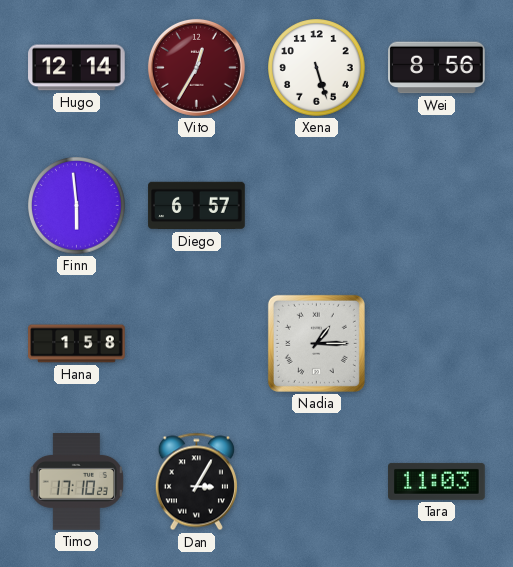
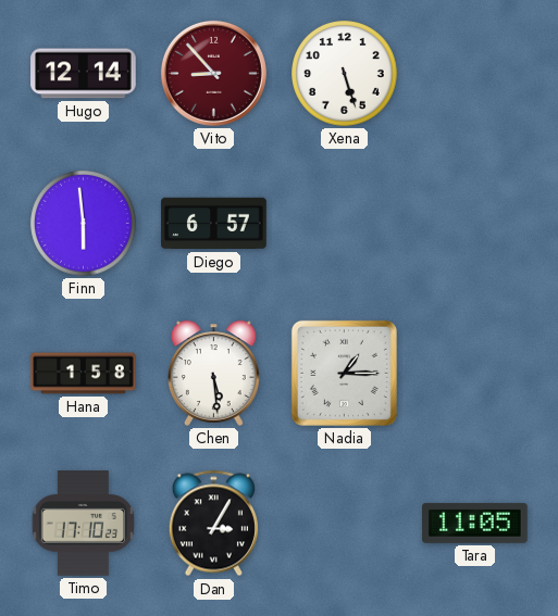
Vito: 12:35 -> 8:53 (213, 73)
Wei: 8:56 -> none (437, 68)
Chen: none -> 5:29 (214, 373)
Tara: 11:03 -> 11:05 (475, 523)
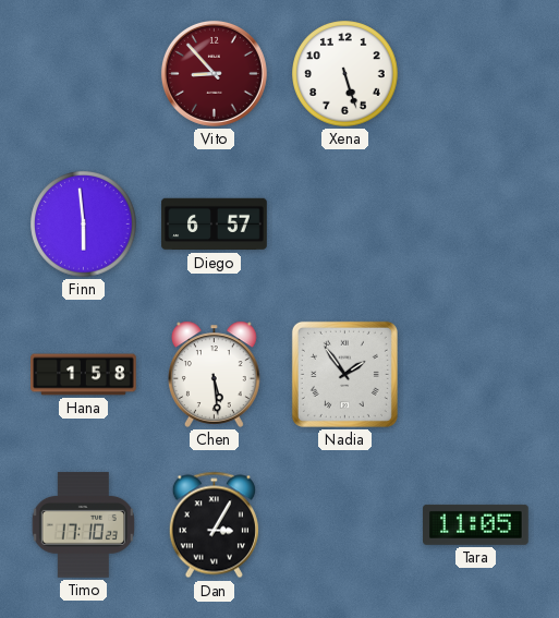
Hugo: 12:14 -> none (84, 74)
Nadia: 1:15 -> 1:54 (344, 374)
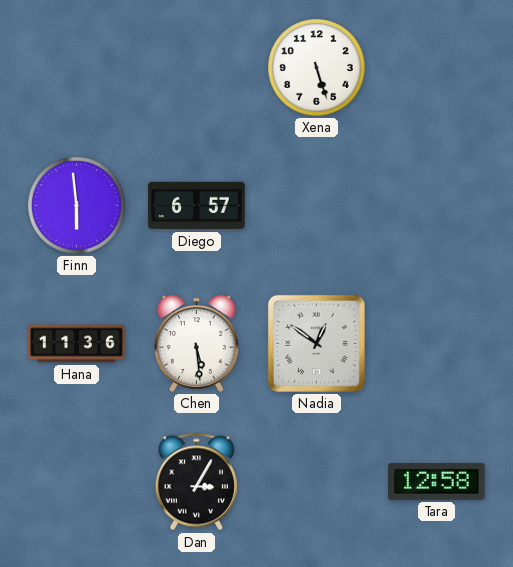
Vito: 8:53 -> none (214, 73)
Hana: 1:58 -> 11:36 (77, 344)
Nadia: 1:54 -> 12:51 (316, 343)
Timo: 17:10 -> none (83, 525)
Tara: 11:05 -> 12:58 (437, 481)
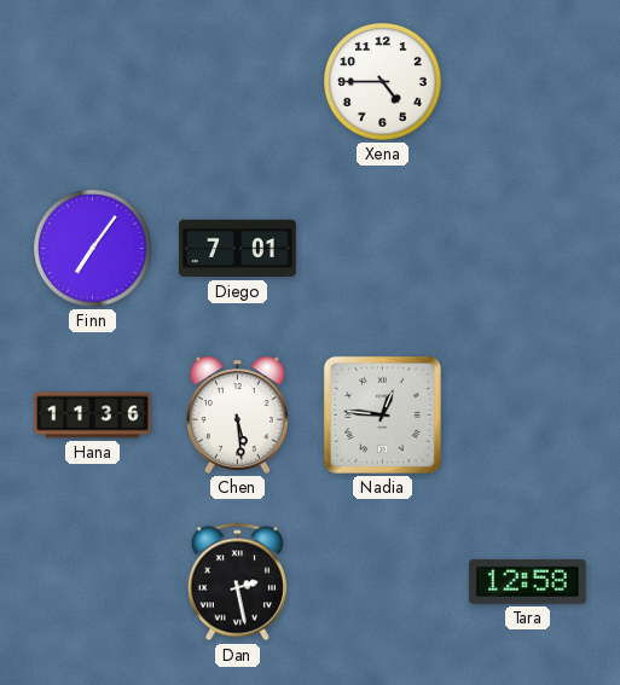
Xena: 5:27 -> 4:45 (383, 82)
Finn: 5:59 -> 7:06 (93, 249)
Diego: 6:57 -> 7:01 (238, 249)
Nadia: 12:51 -> 12:46 (382, 414)
Dan: 3:05 -> 2:28 (237, 582)
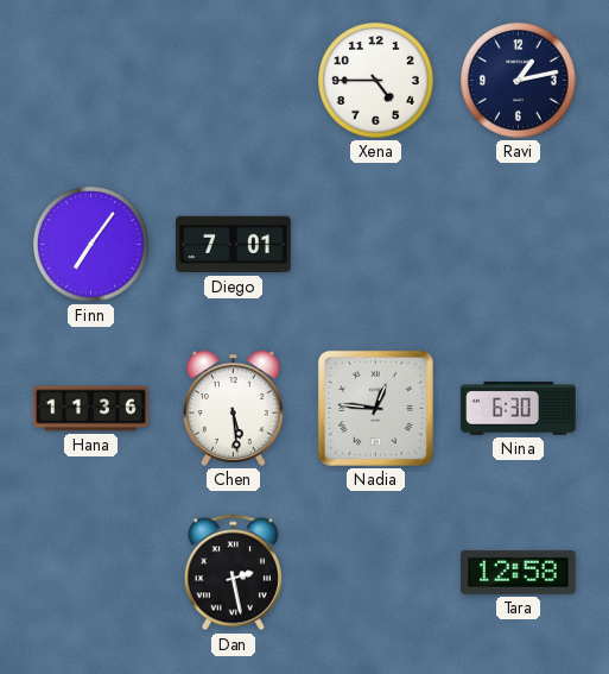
Ravi: none -> 1:13 (519, 81)
Nina: none -> 6:30 (519, 409)
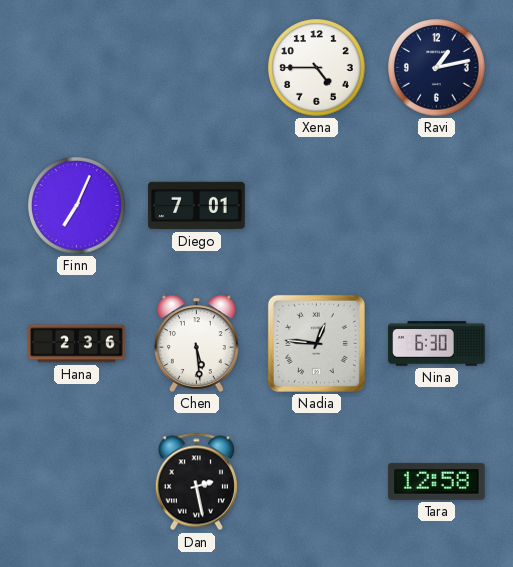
Finn: 7:06 -> 7:04 (77, 206)
Hana: 11:36 -> 2:36 (77, 344)
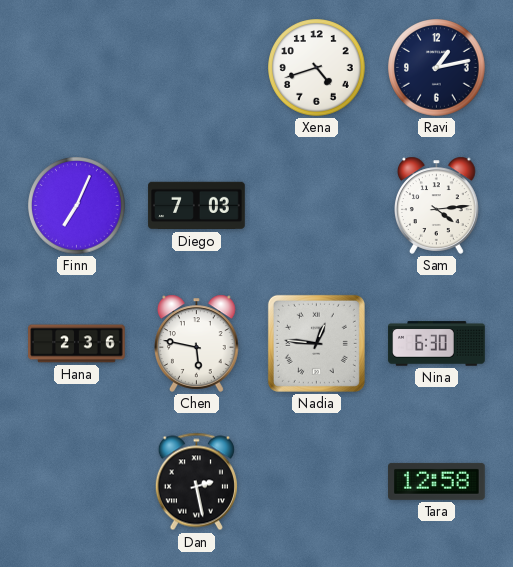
Xena: 4:45 -> 4:42 (317, 68)
Diego: 7:01 -> 7:03 (197, 206)
Sam: none -> 4:14 (437, 205)
Chen: 5:29 -> 5:47 (197, 343)
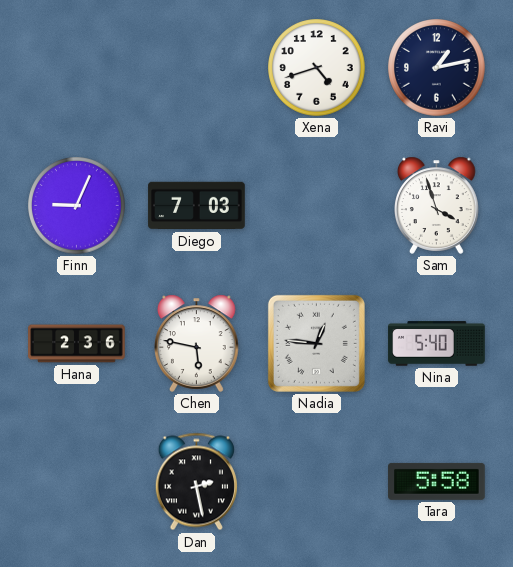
Finn: 7:04 -> 9:04 (77, 206)
Sam: 4:14 -> 3:57 (437, 205)
Nina: 6:30 -> 5:40 (437, 344)
Tara: 12:58 -> 5:58 (437, 481)
